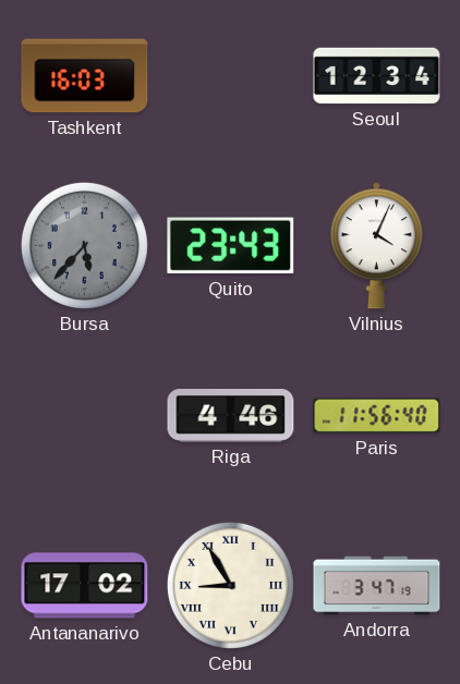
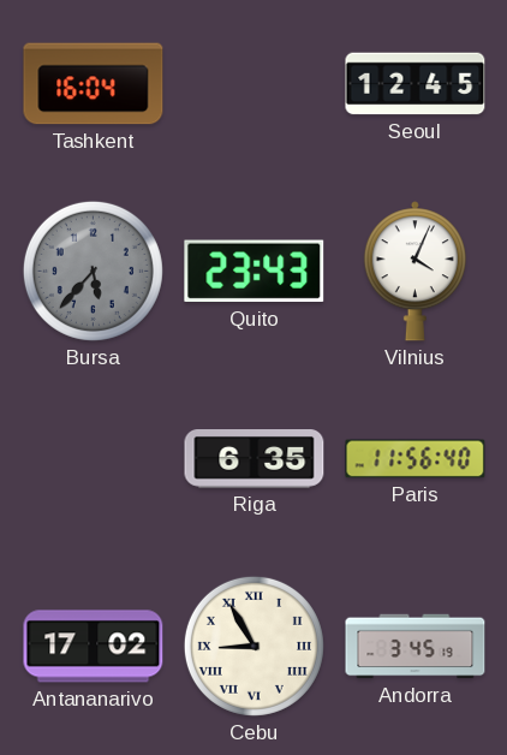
Tashkent: 16:03 -> 16:04 (94, 84)
Seoul: 12:34 -> 12:45 (416, 84)
Riga: 4:46 -> 6:35 (255, 459)
Andorra: 3:47 -> 3:45 (416, 647)
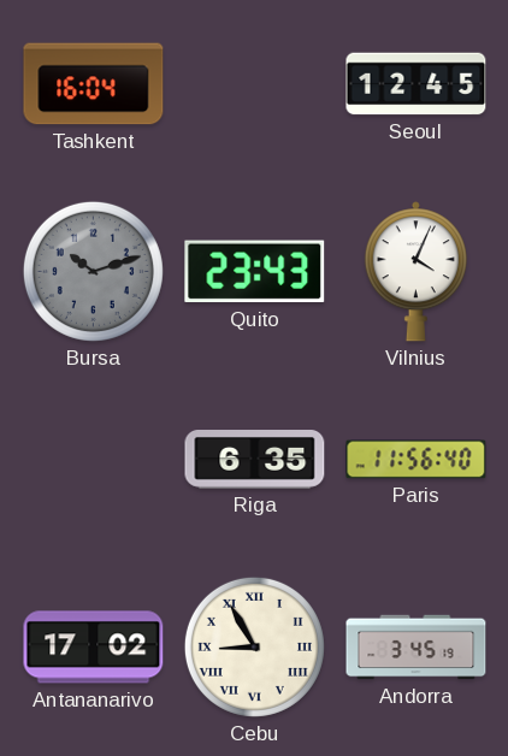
Bursa: 5:37 -> 10:12 (93, 271)
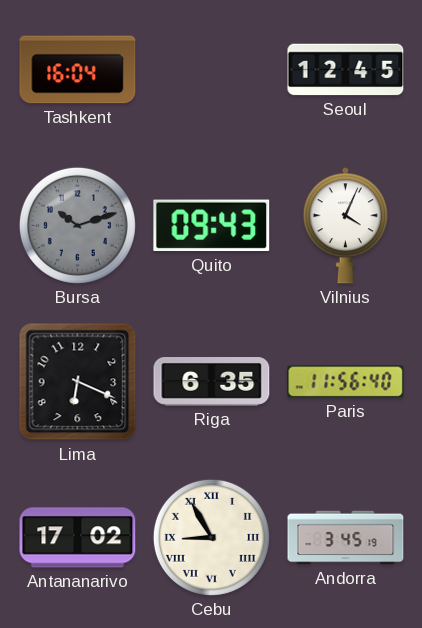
Quito: 23:43 -> 09:43 (212, 226)
Lima: none -> 6:19 (78, 382)
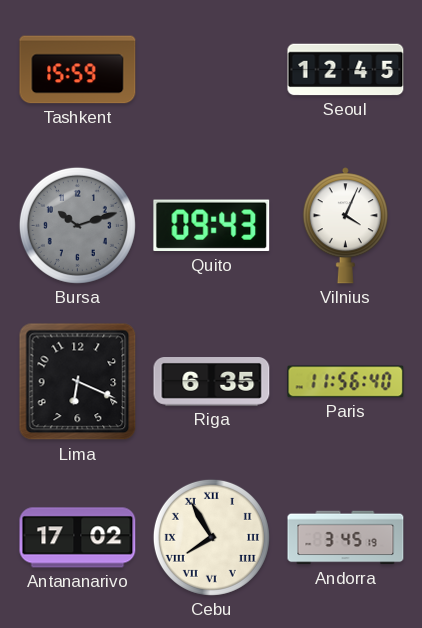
Tashkent: 16:04 -> 15:59 (78, 70)
Cebu: 8:55 -> 7:55 (211, 537)
